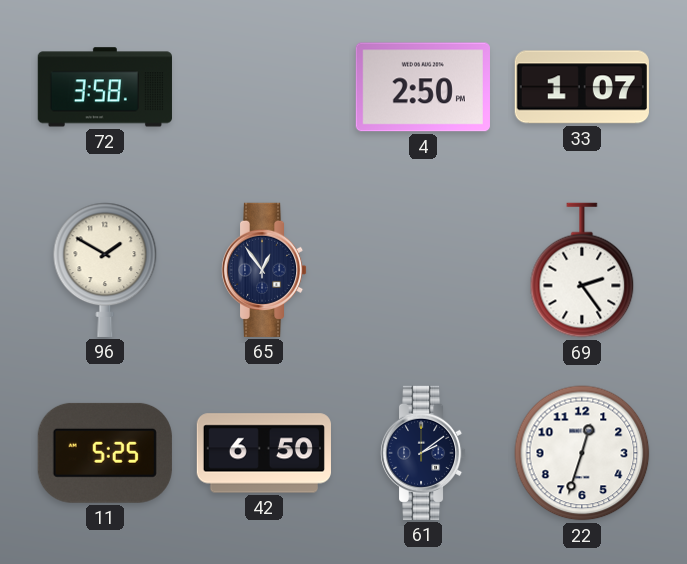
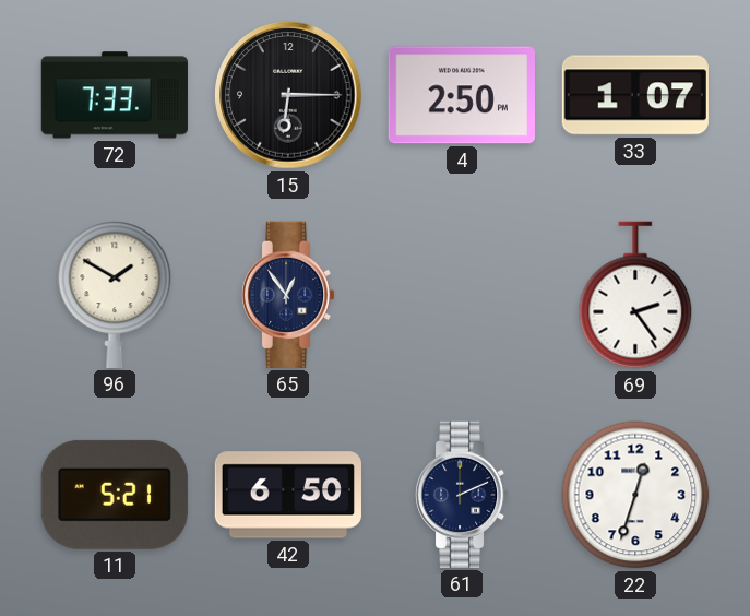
72: 3:58 -> 7:33 (115, 95)
15: none -> 6:15 (288, 95)
11: 5:25 -> 5:21 (115, 495)
61: 2:09 -> 2:11 (462, 495)
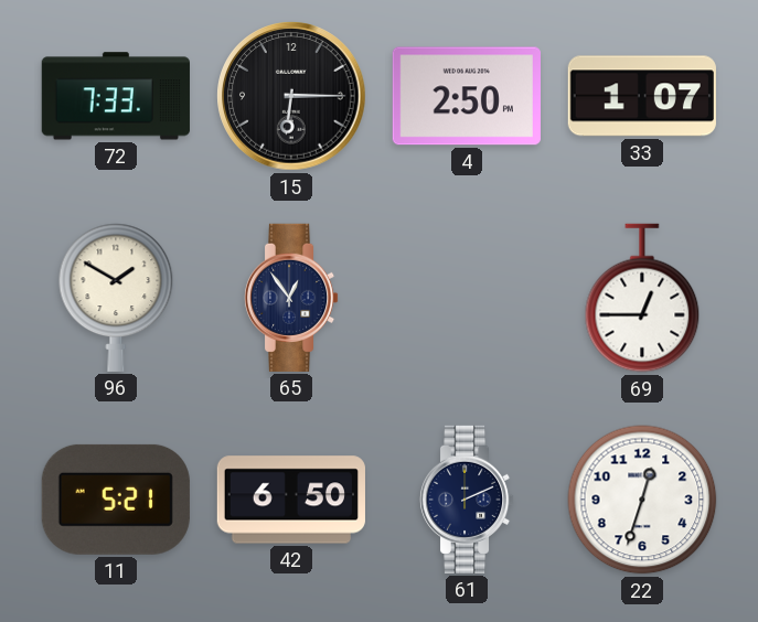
69: 2:24 -> 12:45 (642, 298)
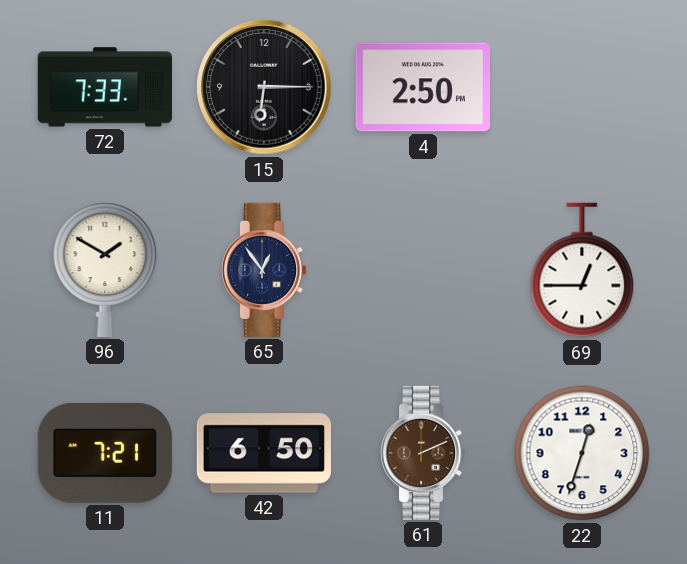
33: 1:07 -> none (642, 96)
11: 5:21 -> 7:21 (105, 453)
61 dial: navy -> brown (423, 453)
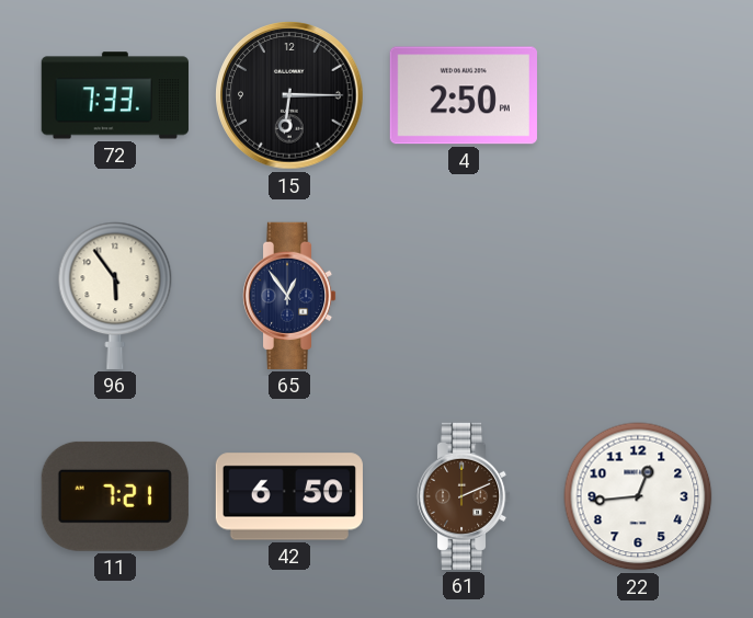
96: 1:50 -> 5:54 (115, 296)
69: 12:45 -> none (582, 270)
22: 12:33 -> 12:44 (638, 496)
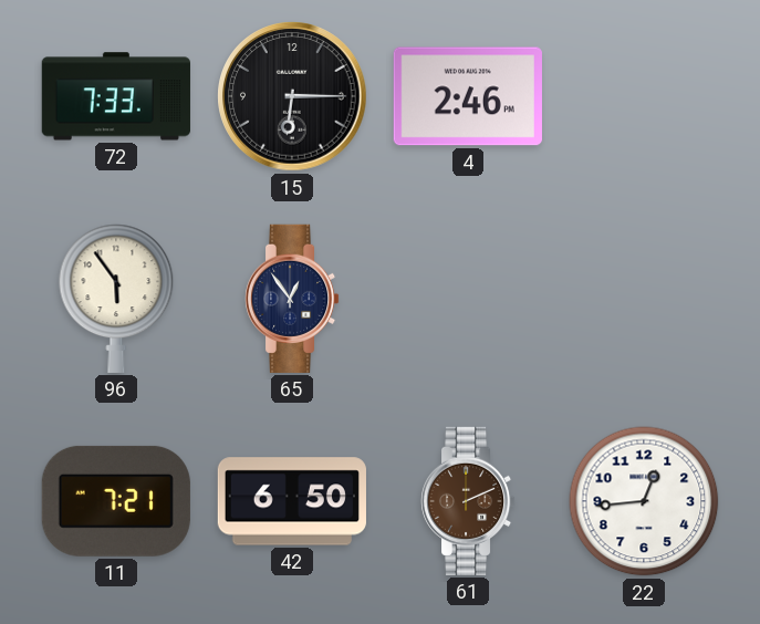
4: 2:50 -> 2:46 (468, 96)
